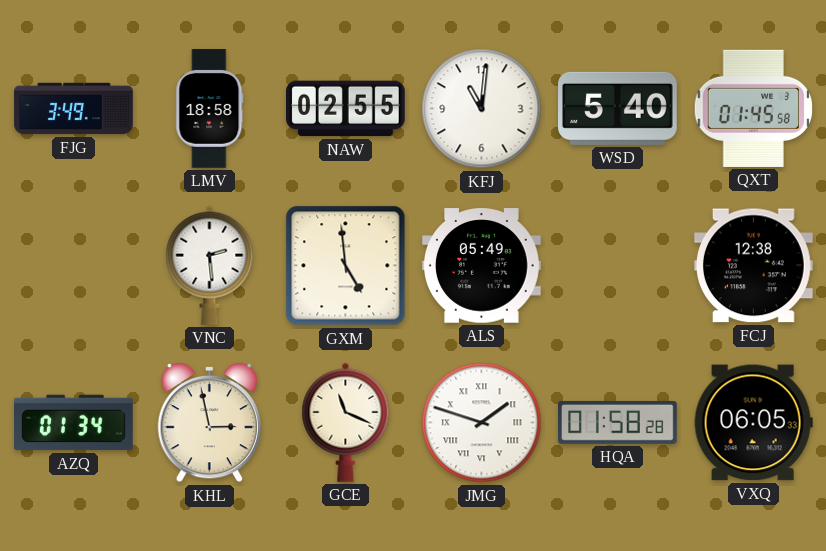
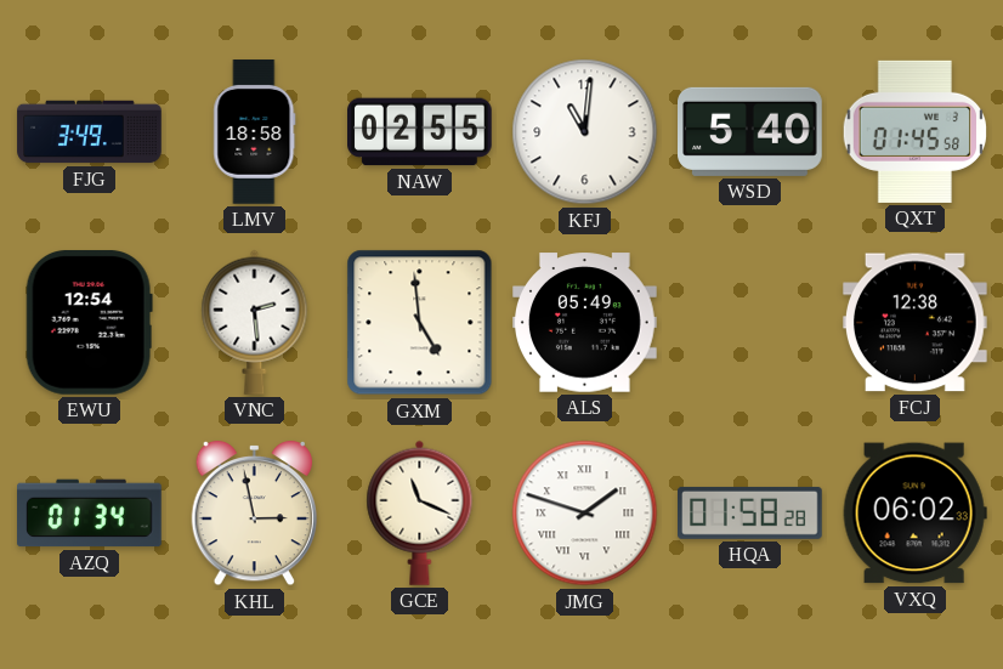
EWU: none -> 12:54 (89, 323)
VXQ: 06:05 -> 06:02 (914, 514)
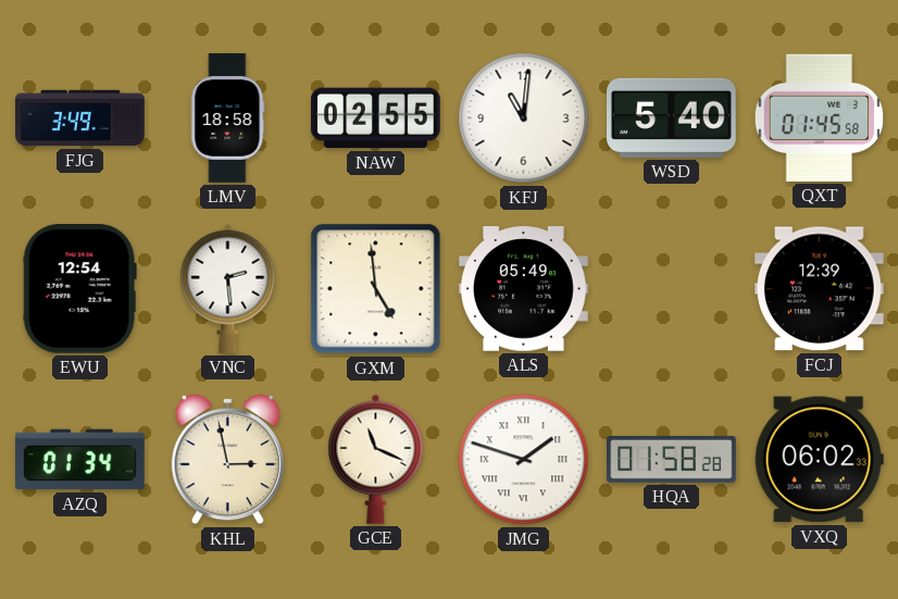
FCJ: 12:38 -> 12:39 (819, 289)
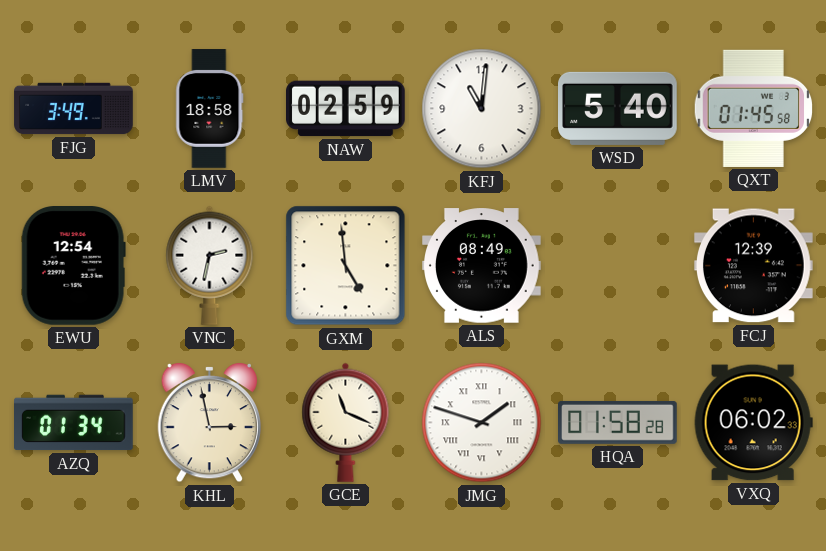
NAW: 02:55 -> 02:59 (346, 109)
VNC: 2:29 -> 2:32 (210, 265)
ALS: 05:49 -> 08:49 (482, 266)
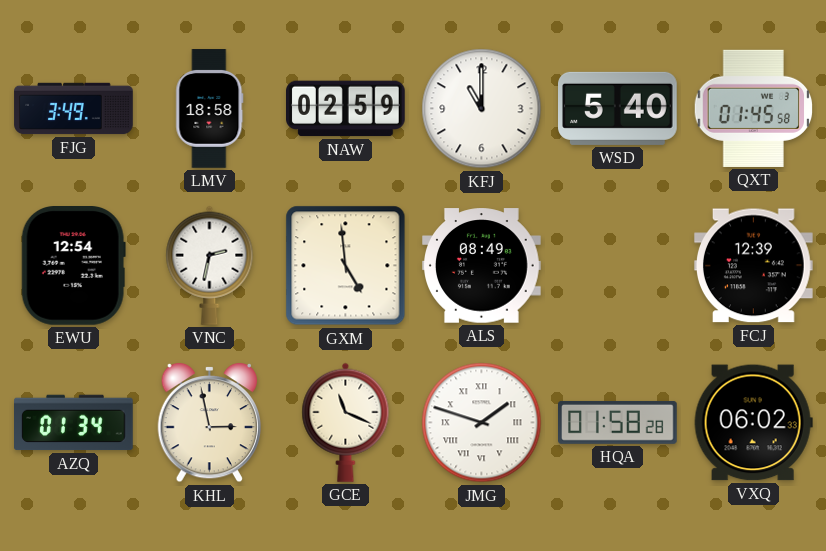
KFJ: 11:01 -> 11:00 (482, 109)
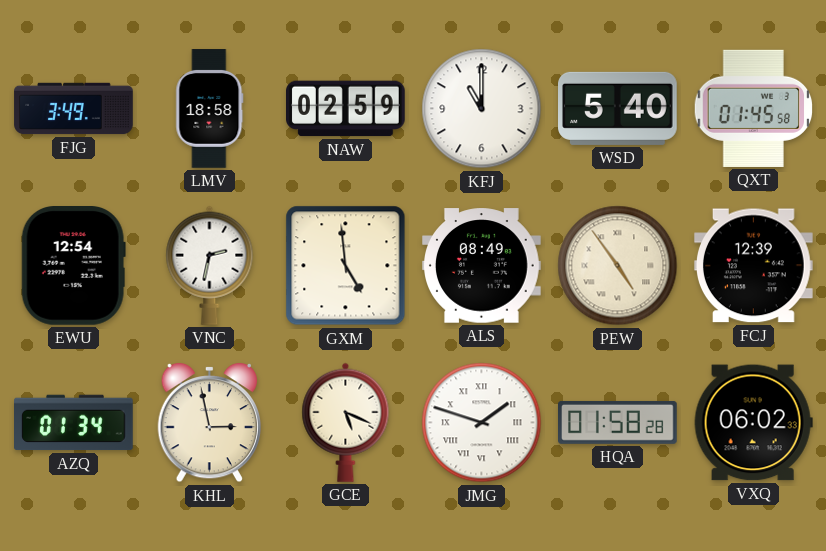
PEW: none -> 4:54 (618, 266)
GCE: 11:19 -> 5:19 (346, 422)
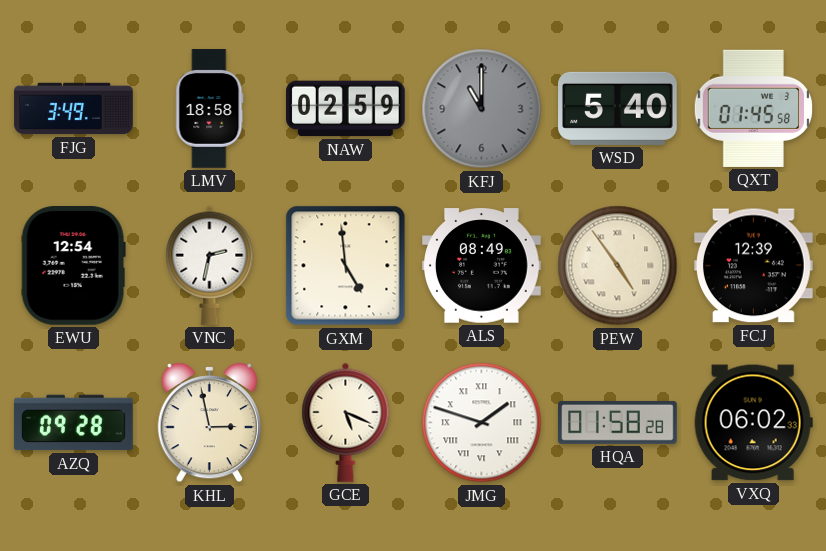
KFJ dial: white -> grey (482, 109)
AZQ: 01:34 -> 09:28 (74, 423)
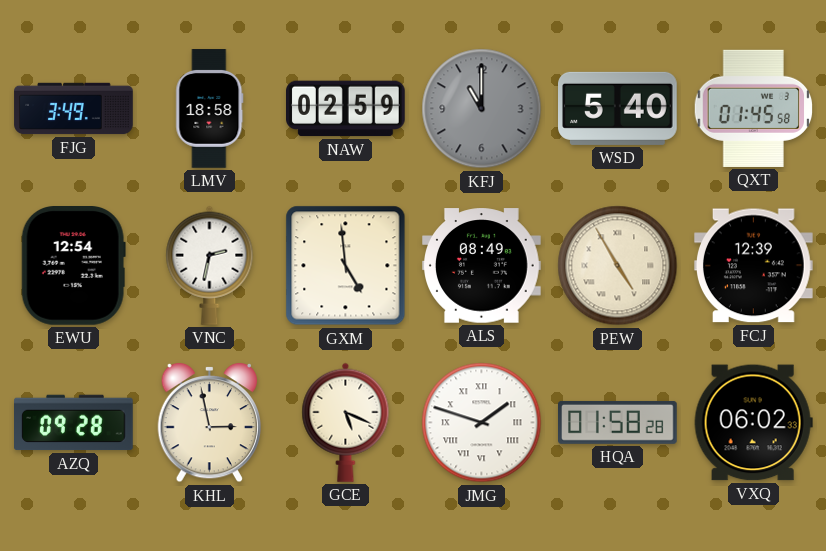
PEW: 4:54 -> 4:55 (618, 266)
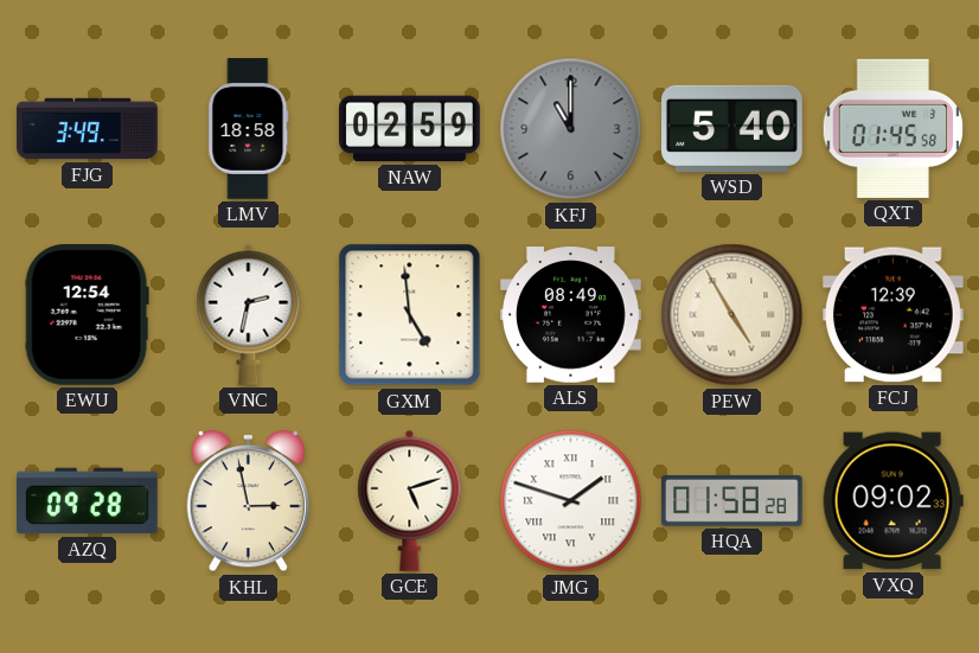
GCE: 5:19 -> 5:12 (410, 500)
VXQ: 06:02 -> 09:02 (892, 501)
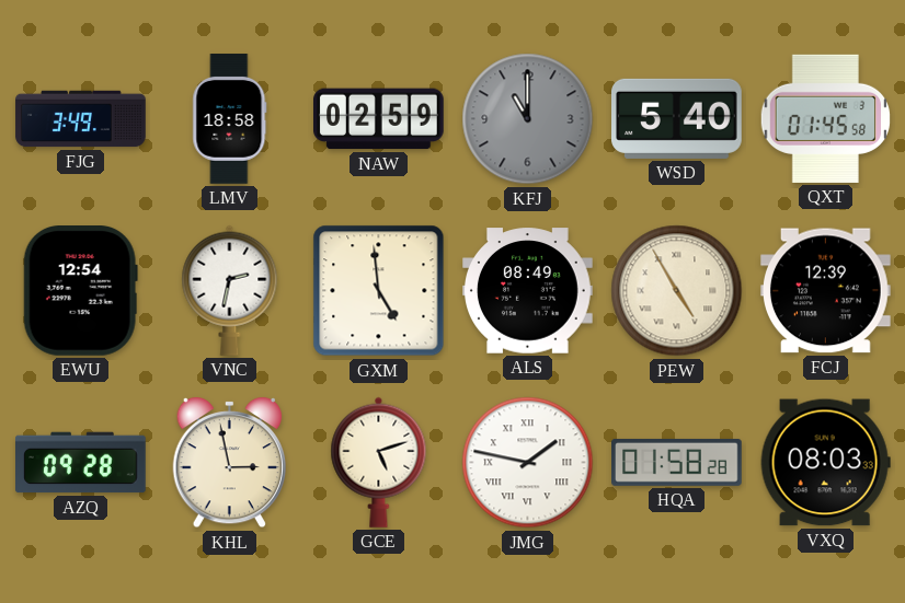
JMG: 1:48 -> 1:47 (528, 463)
VXQ: 09:02 -> 08:03 (825, 463)
